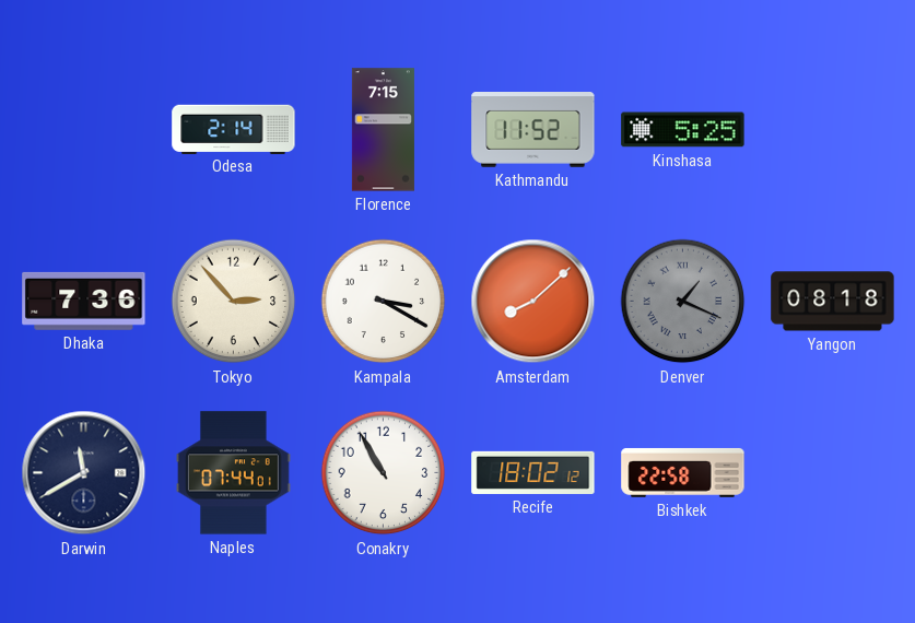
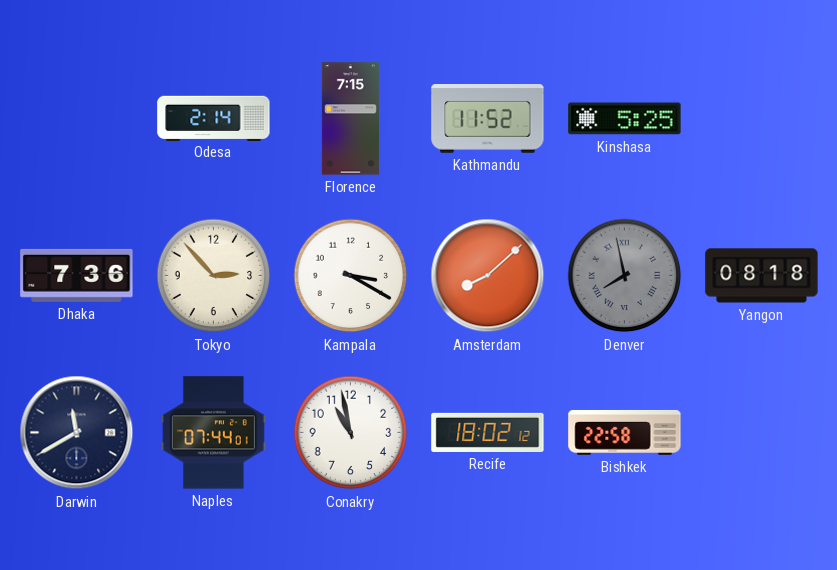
Denver: 1:19 -> 7:58 (625, 276)
Conakry: 10:55 -> 10:58 (351, 433)
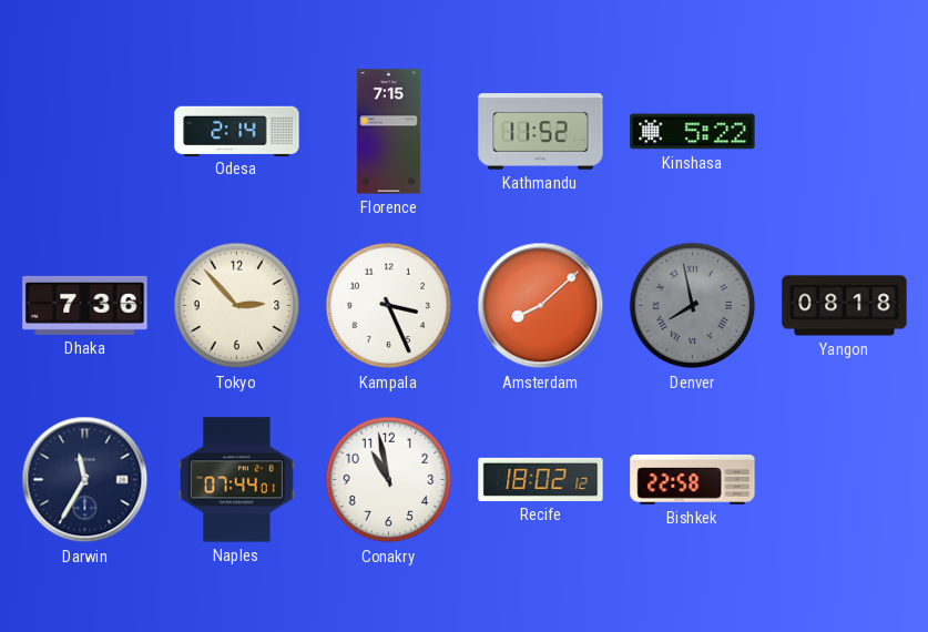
Kinshasa: 5:25 -> 5:22 (693, 132)
Kampala: 3:20 -> 3:26 (389, 306)
Darwin: 11:40 -> 11:35 (85, 480)
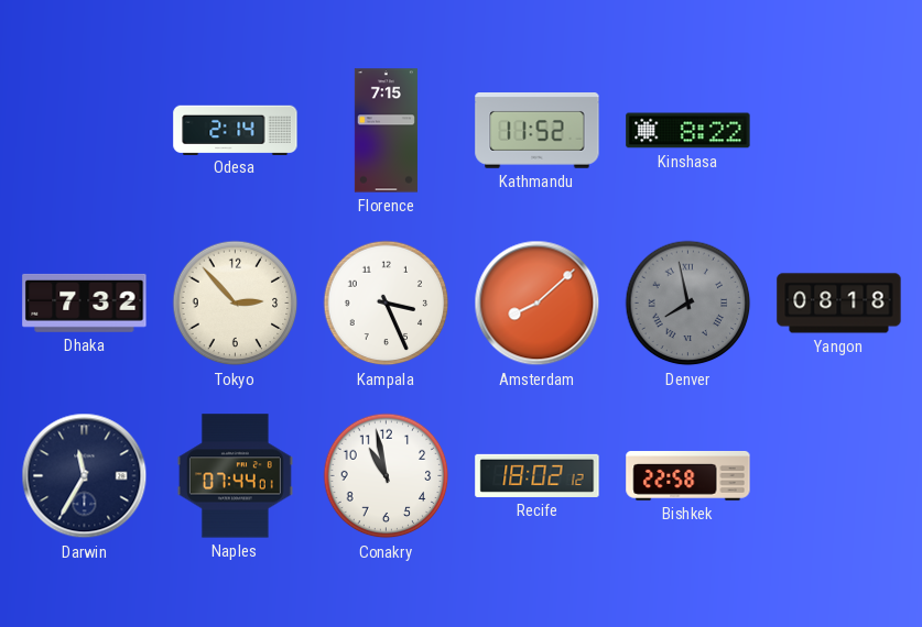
Kinshasa: 5:22 -> 8:22 (688, 131)
Dhaka: 7:36 -> 7:32 (85, 302)
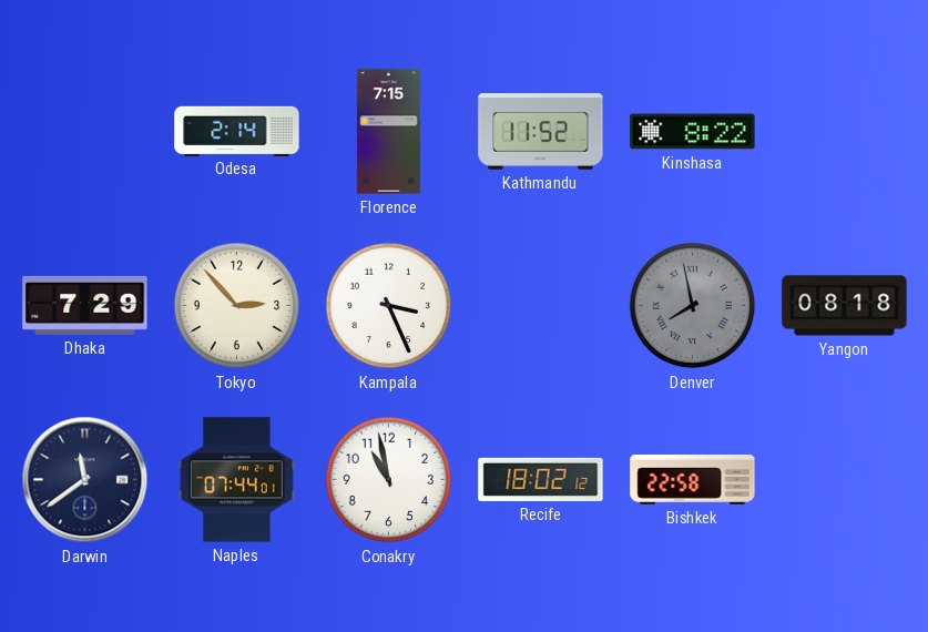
Dhaka: 7:32 -> 7:29 (85, 305)
Amsterdam: 8:08 -> none (538, 304)
Darwin: 11:35 -> 11:39 (85, 480)
